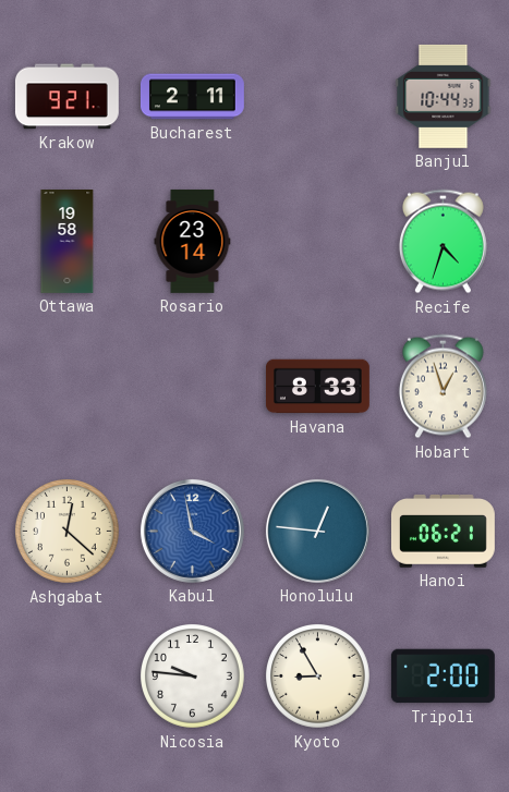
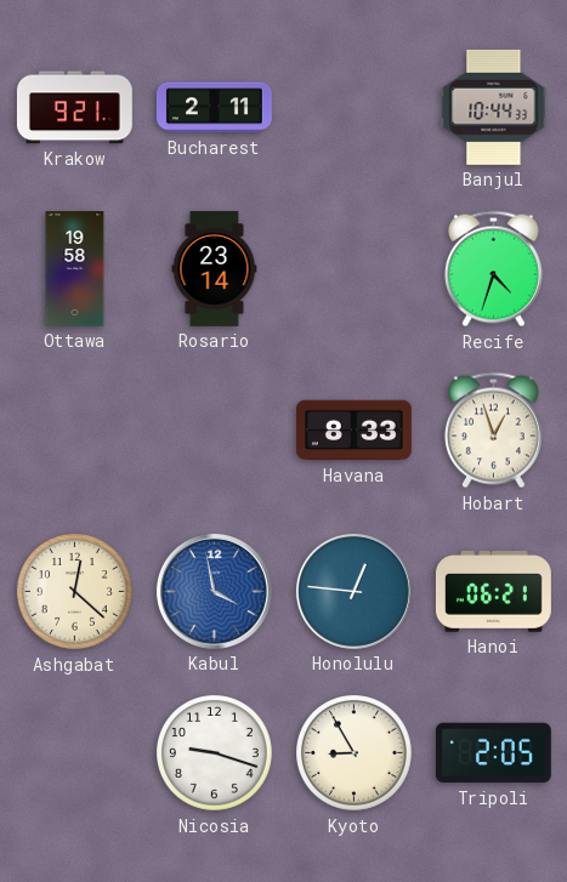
Nicosia: 9:46 -> 9:18 (215, 753)
Tripoli: 2:00 -> 2:05 (493, 753)
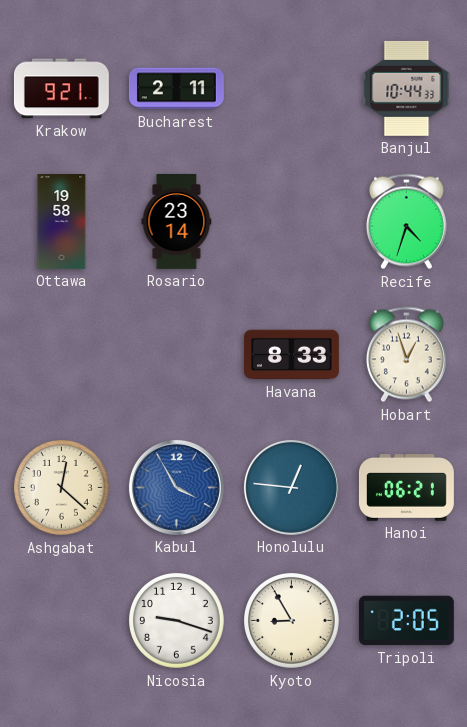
Kabul: 3:58 -> 3:55 (176, 487)
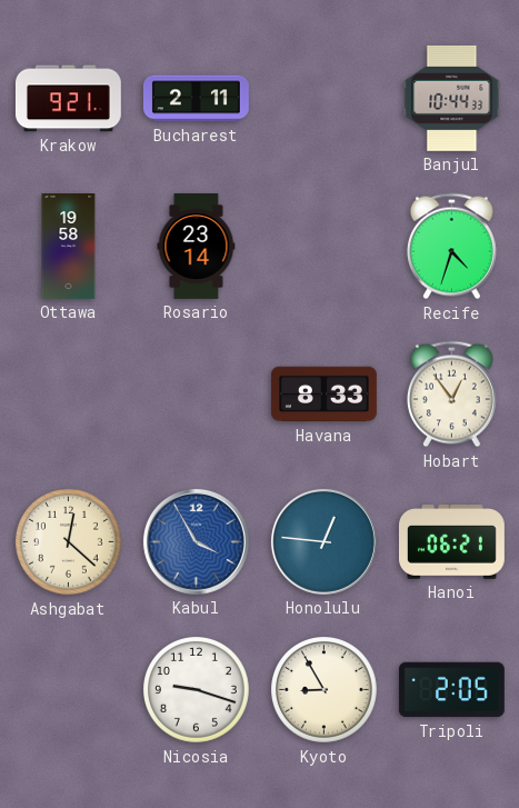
Hobart: 12:57 -> 12:54 (451, 395)
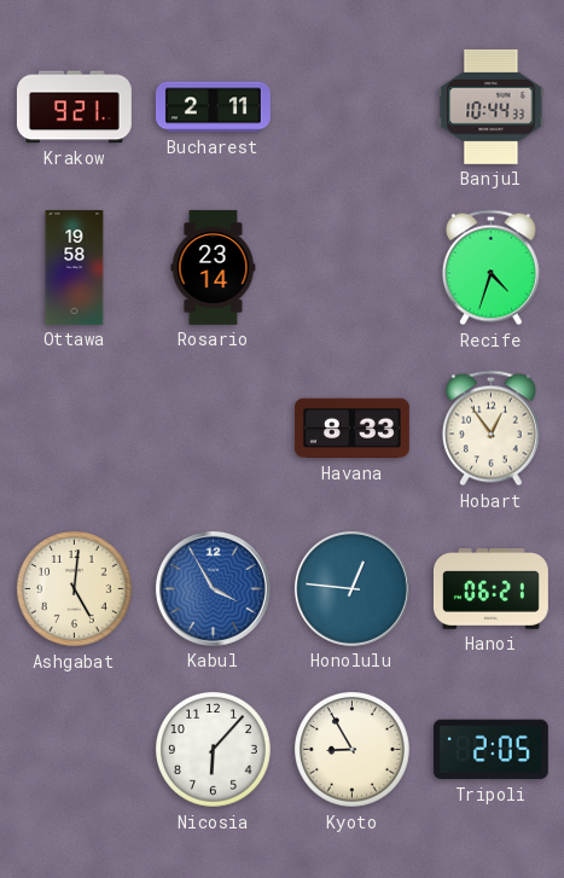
Ashgabat: 12:22 -> 5:01 (75, 589)
Nicosia: 9:18 -> 6:07 (214, 750)
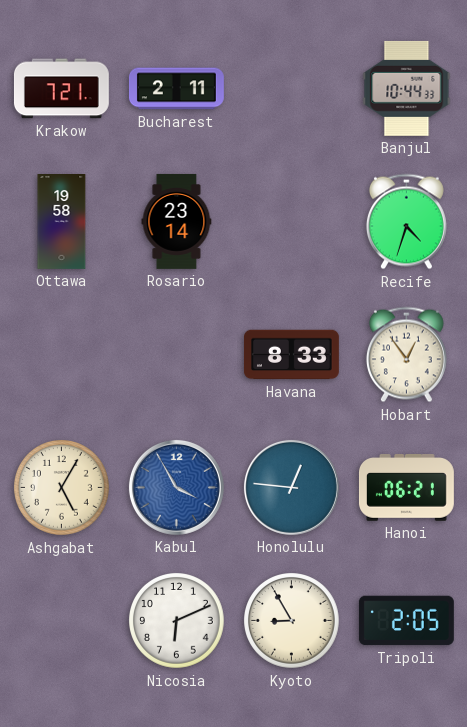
Krakow: 9:21 -> 7:21 (61, 89)
Ashgabat: 5:01 -> 5:05 (62, 488)
Nicosia: 6:07 -> 6:11 (177, 621)
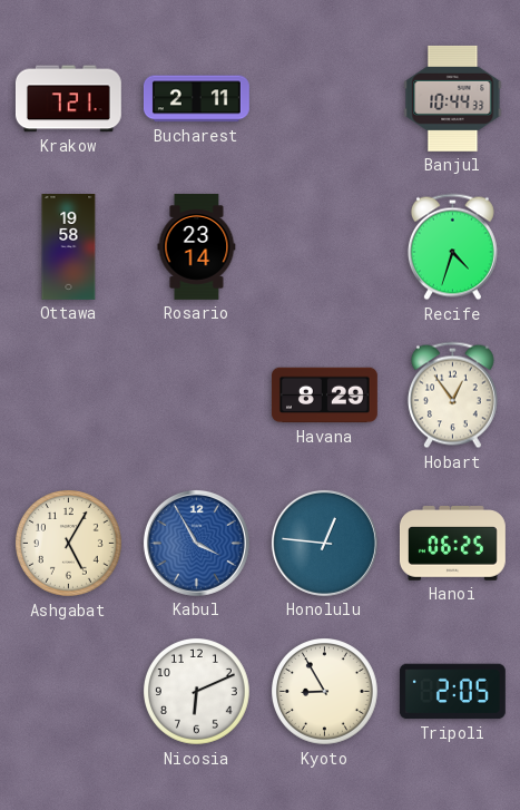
Havana: 8:33 -> 8:29 (324, 396)
Hanoi: 06:21 -> 06:25 (452, 544)
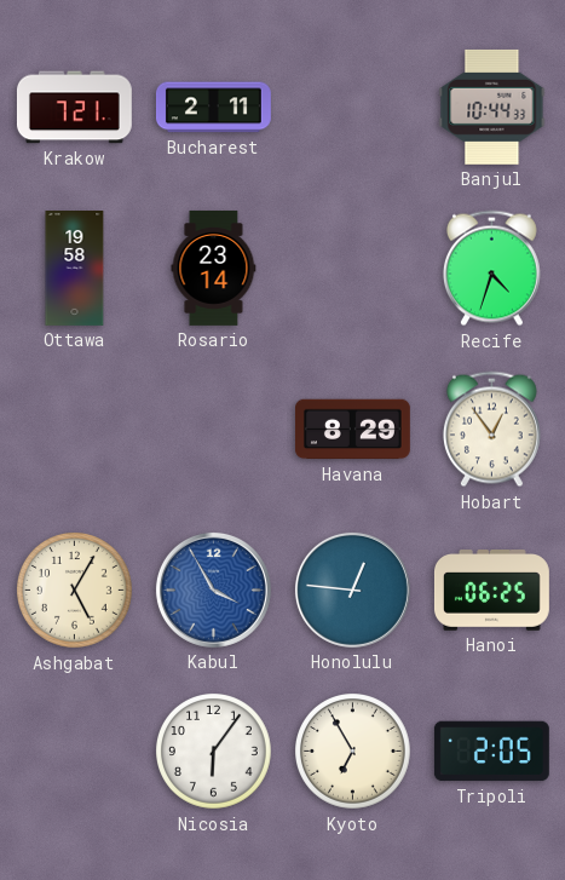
Nicosia: 6:11 -> 6:06 (214, 752)
Kyoto: 8:55 -> 6:55 (353, 752)
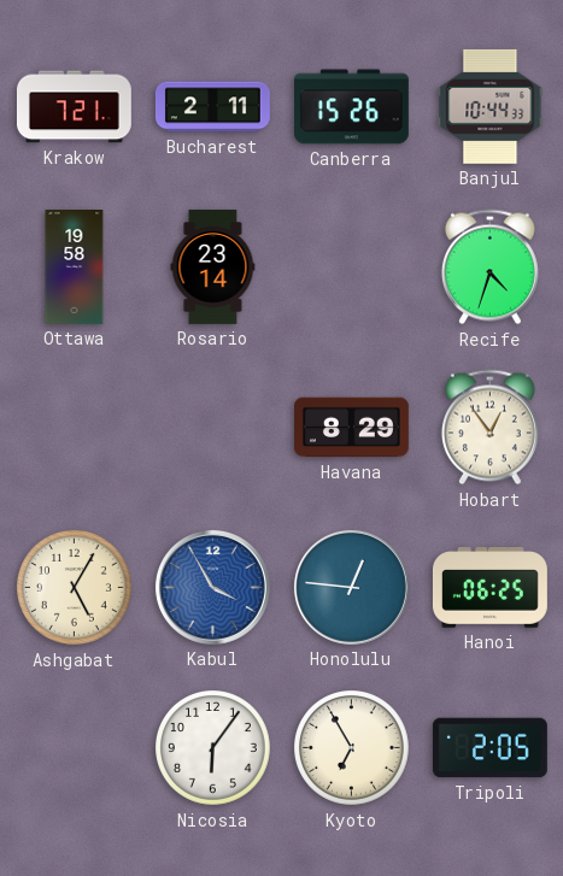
Canberra: none -> 15:26 (351, 107)
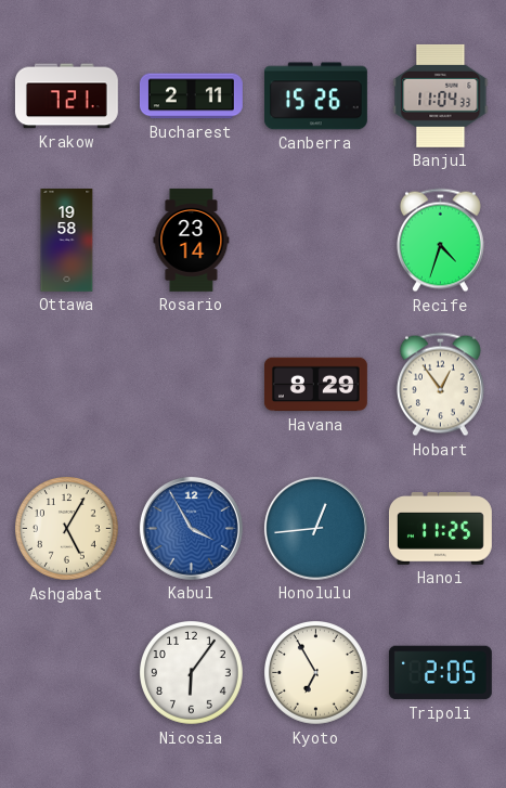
Banjul: 10:44 -> 11:04 (441, 95)
Honolulu: 12:46 -> 12:44 (315, 528)
Hanoi: 06:25 -> 11:25 (440, 529)
